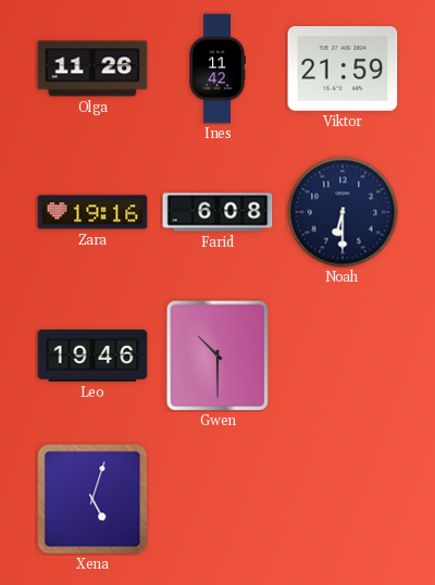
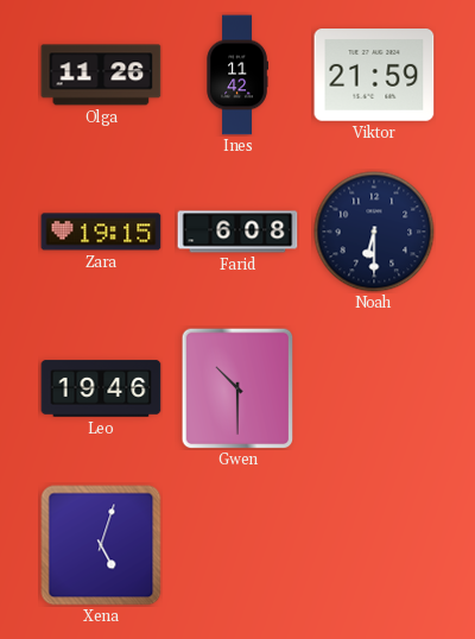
Zara: 19:16 -> 19:15 (101, 232)
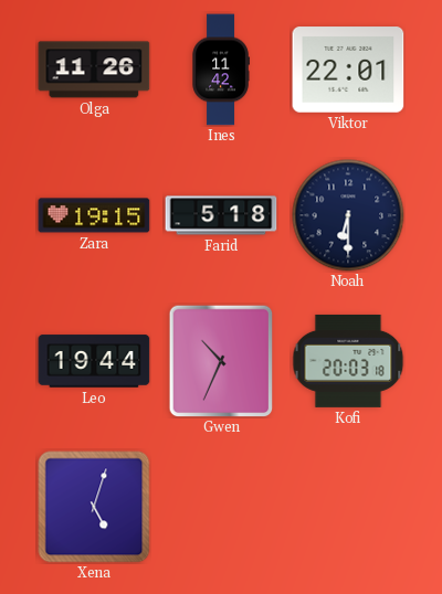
Viktor: 21:59 -> 22:01 (348, 70)
Farid: 6:08 -> 5:18 (221, 215)
Leo: 19:46 -> 19:44 (94, 361)
Gwen: 10:30 -> 10:34 (221, 361)
Kofi: none -> 20:03 (348, 361)
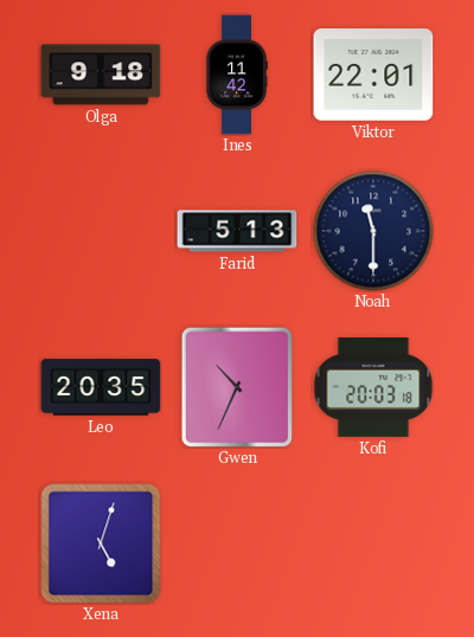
Olga: 11:26 -> 9:18 (101, 75)
Zara: 19:15 -> none (94, 215)
Farid: 5:18 -> 5:13 (237, 231)
Noah: 6:30 -> 11:30 (373, 231)
Leo: 19:44 -> 20:35 (101, 387)
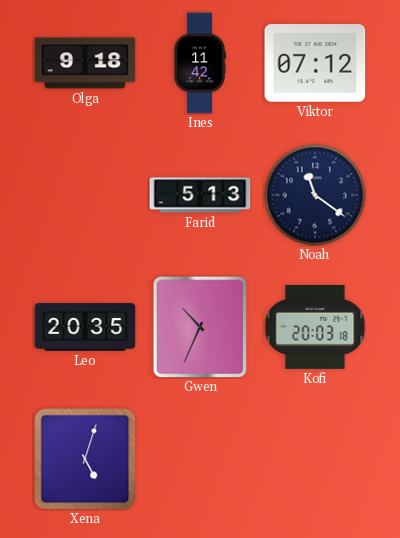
Viktor: 22:01 -> 07:12 (315, 63)
Noah: 11:30 -> 11:21 (315, 195)
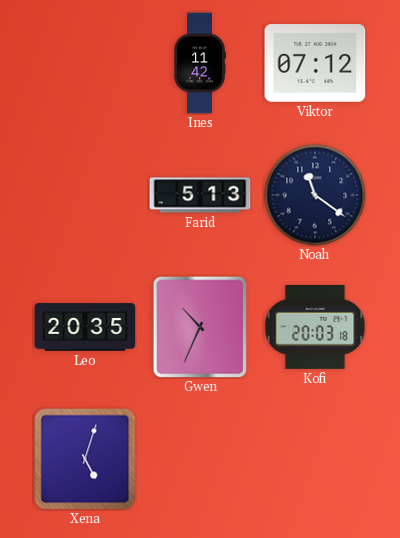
Olga: 9:18 -> none (85, 63)
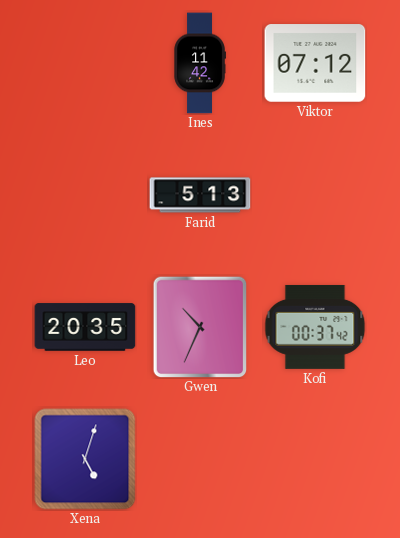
Noah: 11:21 -> none (315, 195)
Kofi: 20:03 -> 00:37 (315, 327)
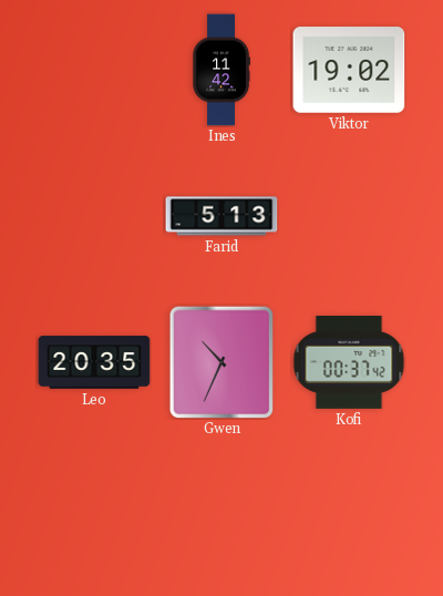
Viktor: 07:12 -> 19:02 (349, 70)
Xena: 5:03 -> none (85, 459)
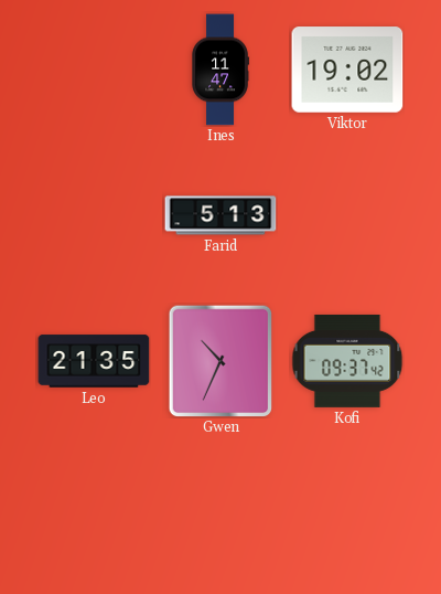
Ines: 11:42 -> 11:47 (220, 70)
Leo: 20:35 -> 21:35 (94, 361)
Kofi: 00:37 -> 09:37 (347, 361)
